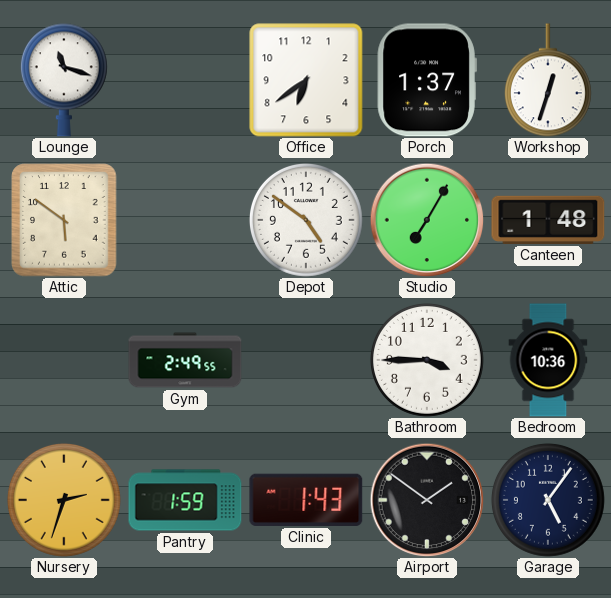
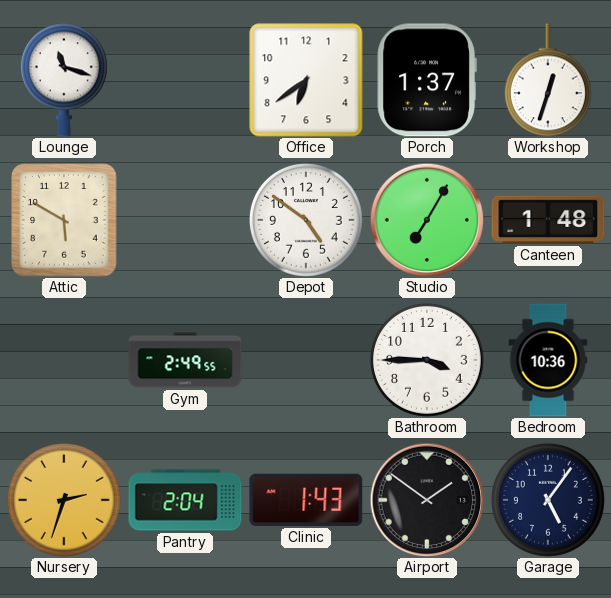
Attic: 5:51 -> 5:50 (64, 220)
Pantry: 1:59 -> 2:04 (185, 500)
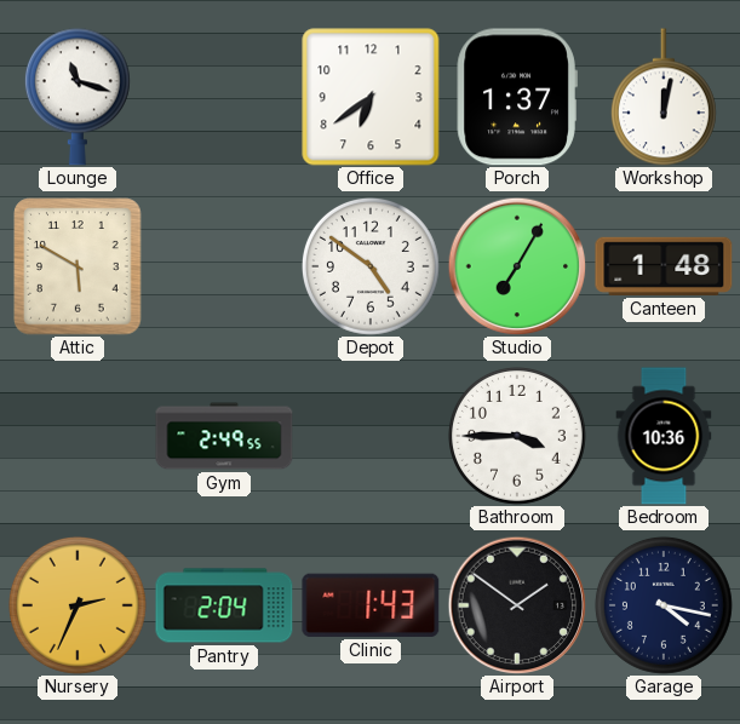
Workshop: 12:33 -> 12:02 (664, 97)
Nursery: 2:33 -> 2:34 (78, 605)
Garage: 5:06 -> 4:17 (664, 605)
